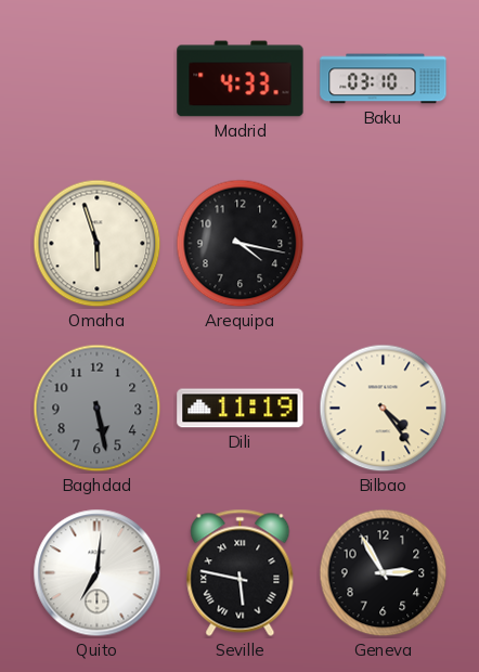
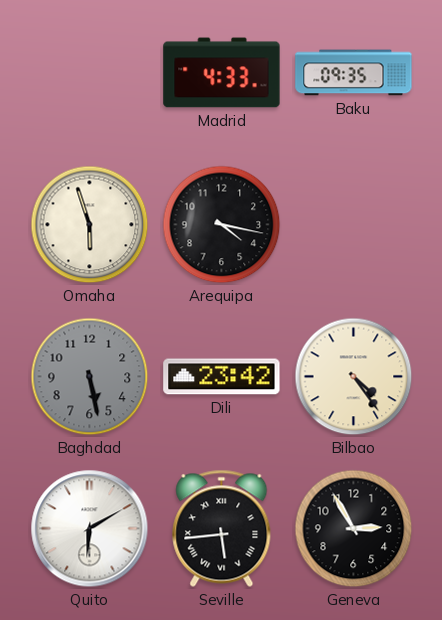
Baku: 03:10 -> 09:35 (354, 73)
Dili: 11:19 -> 23:42 (222, 377)
Quito: 7:01 -> 6:10 (90, 529)
Seville: 5:47 -> 5:44 (222, 528)
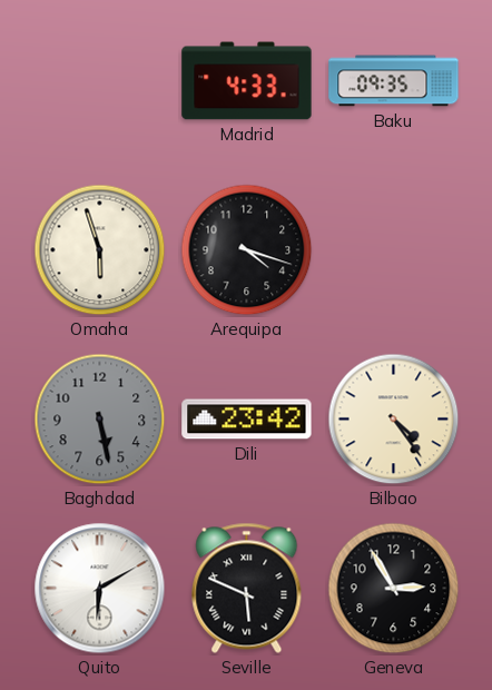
Arequipa: 4:17 -> 4:18 (247, 250)
Seville: 5:44 -> 5:49 (247, 588)
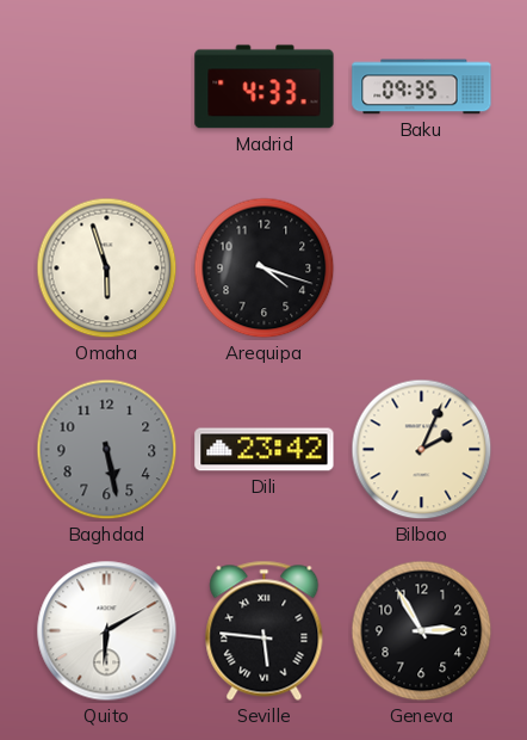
Bilbao: 4:24 -> 2:04 (422, 450)
Seville: 5:49 -> 5:46 (265, 630)
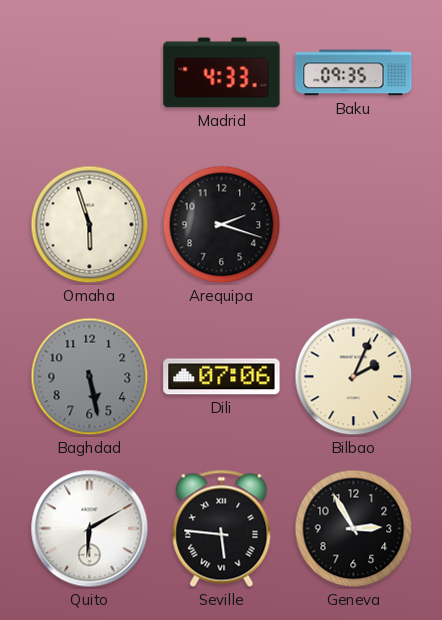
Arequipa: 4:18 -> 2:18 (222, 225)
Dili: 23:42 -> 07:06 (222, 377)
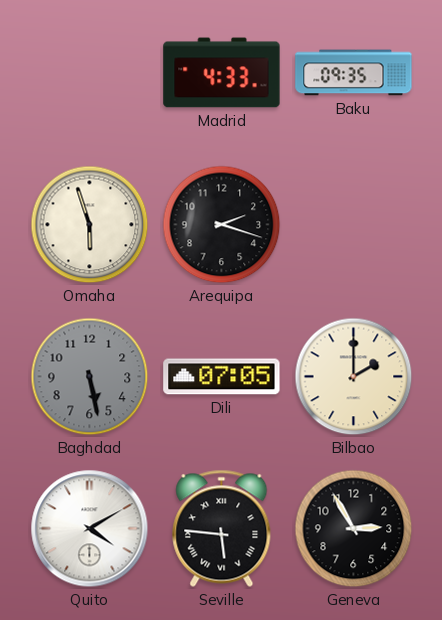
Dili: 07:06 -> 07:05 (222, 377)
Bilbao: 2:04 -> 2:00 (354, 377)
Quito: 6:10 -> 4:10 (90, 529)
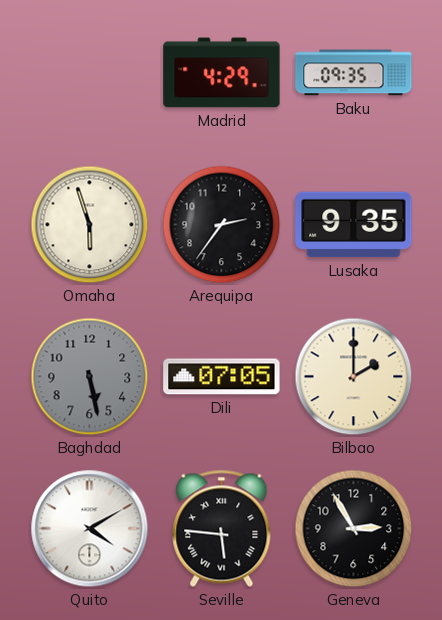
Madrid: 4:33 -> 4:29 (222, 73)
Arequipa: 2:18 -> 2:36 (222, 225)
Lusaka: none -> 9:35 (354, 225)
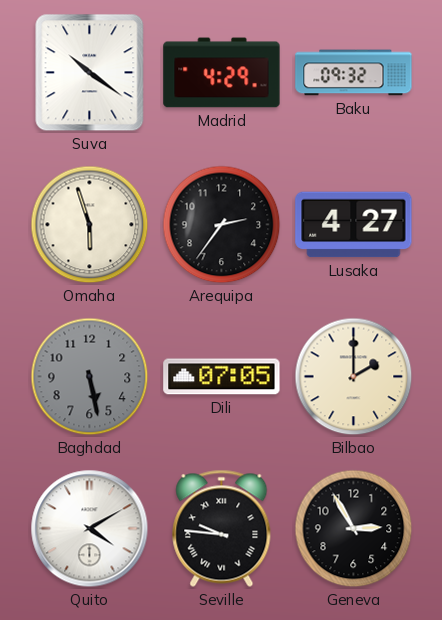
Suva: none -> 10:21 (90, 73)
Baku: 09:35 -> 09:32 (354, 73)
Lusaka: 9:35 -> 4:27 (354, 225)
Seville: 5:46 -> 9:46 (222, 528)
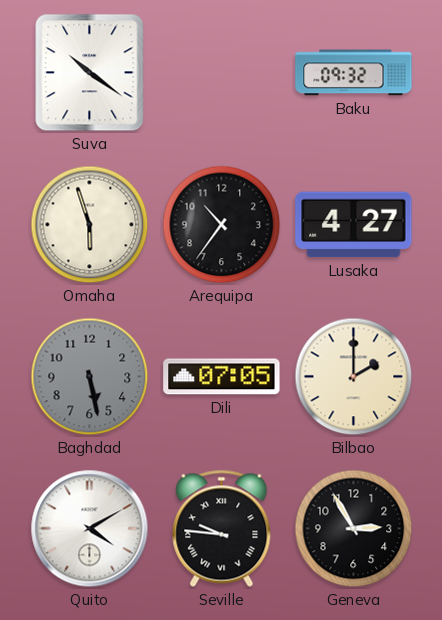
Madrid: 4:29 -> none (222, 73)
Arequipa: 2:36 -> 10:36 (222, 225)
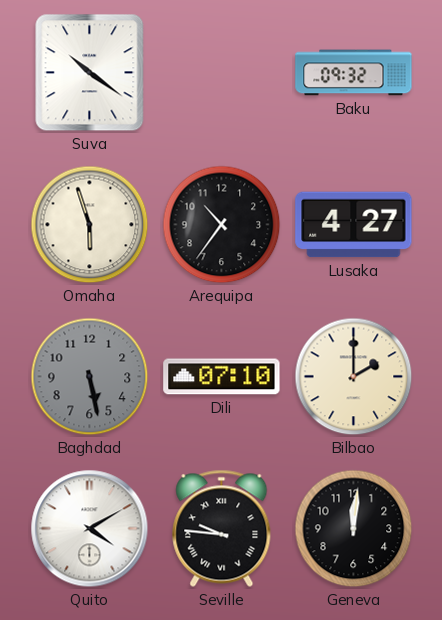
Dili: 07:05 -> 07:10 (222, 377)
Geneva: 2:55 -> 12:01 (354, 529)
